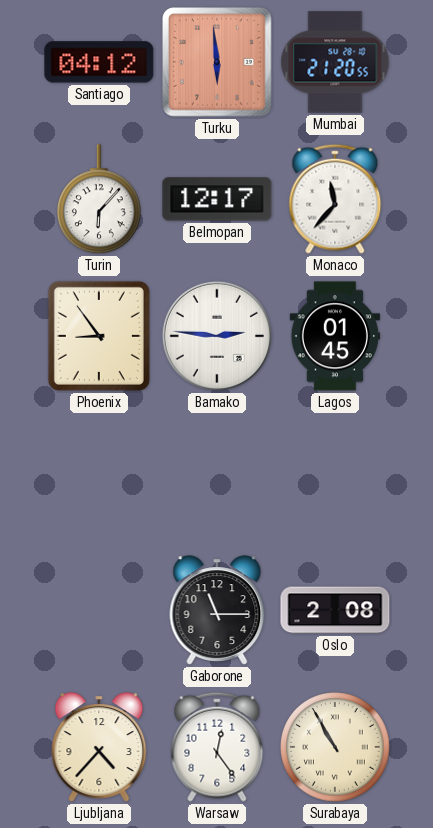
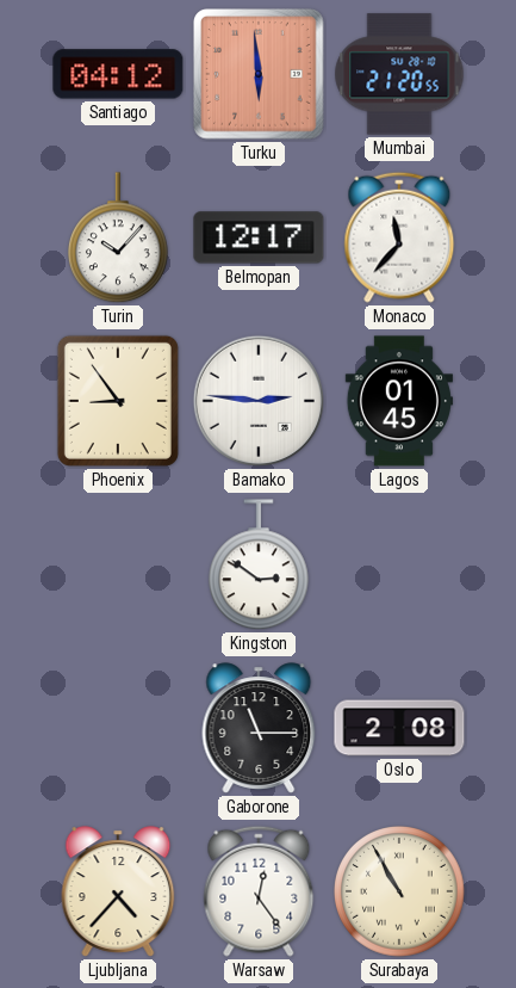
Turin: 6:07 -> 10:07 (119, 239)
Kingston: none -> 2:51 (260, 566)
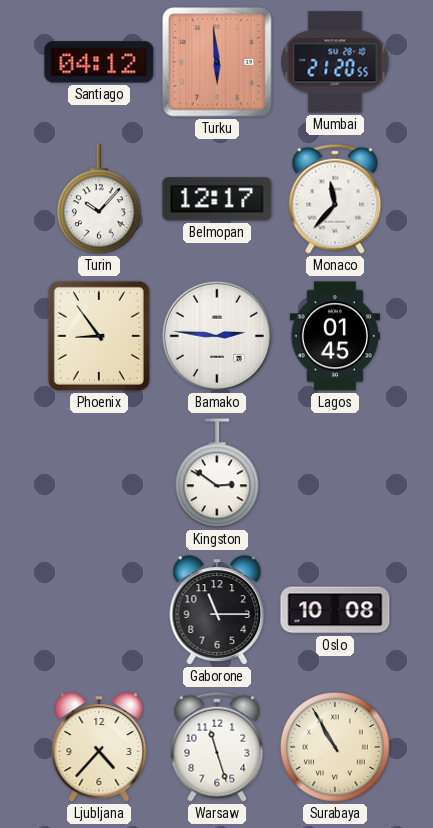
Oslo: 2:08 -> 10:08 (335, 610)
Warsaw: 12:24 -> 11:27 (217, 747)
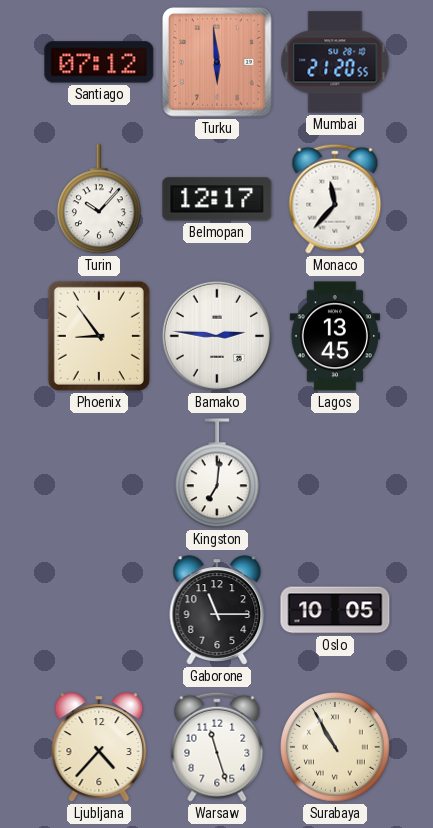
Santiago: 04:12 -> 07:12 (99, 62)
Lagos: 01:45 -> 13:45 (335, 336)
Kingston: 2:51 -> 7:01 (218, 474)
Oslo: 10:08 -> 10:05 (335, 610)
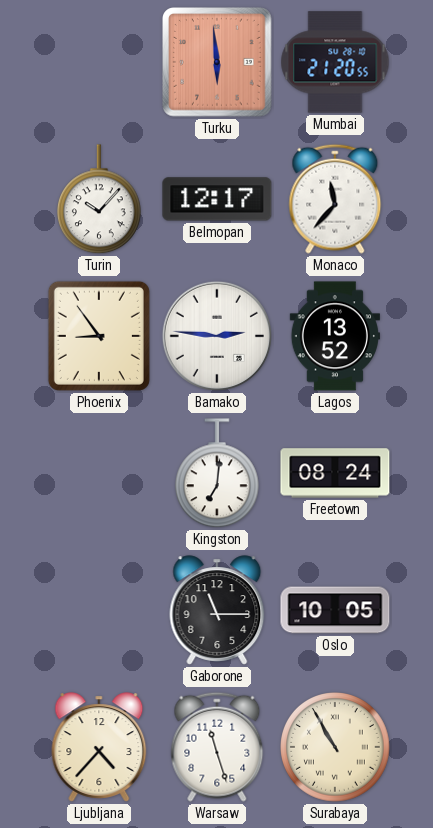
Santiago: 07:12 -> none (99, 62)
Lagos: 13:45 -> 13:52 (335, 336)
Freetown: none -> 08:24 (335, 473)
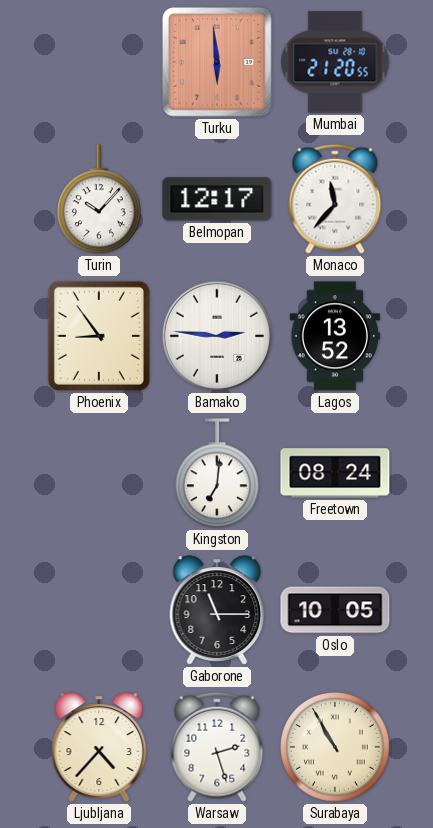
Warsaw: 11:27 -> 2:27 (217, 747)
